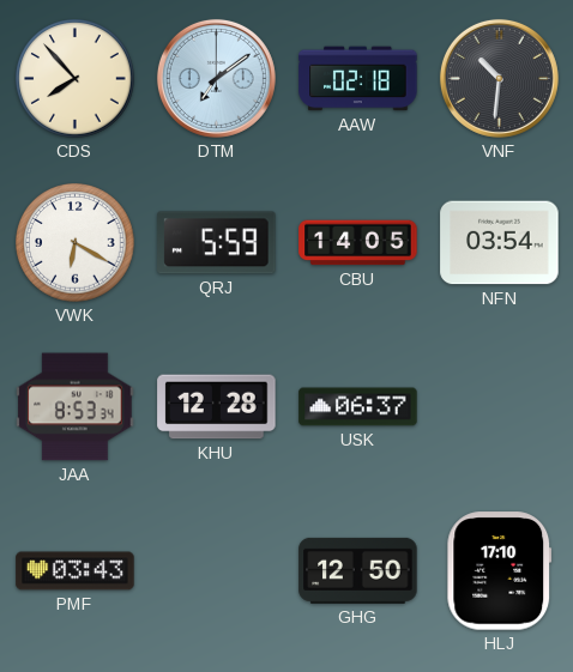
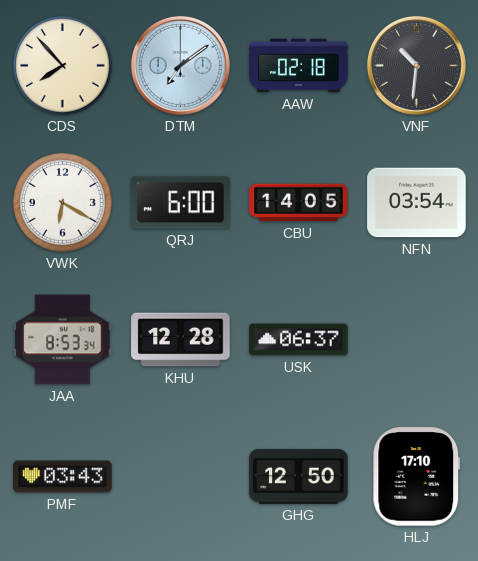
QRJ: 5:59 -> 6:00 (181, 203)
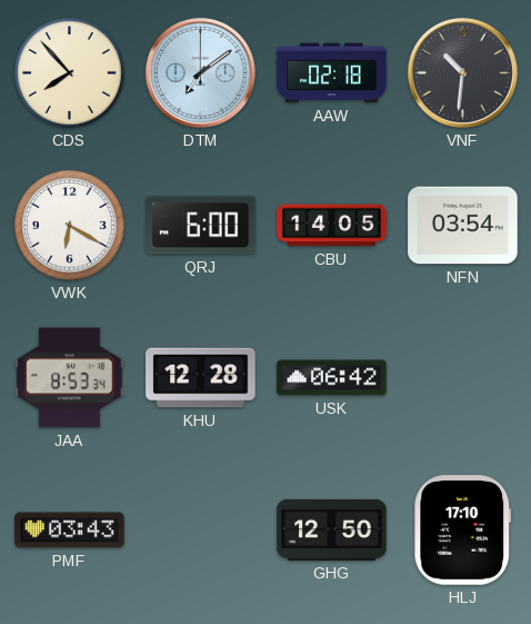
USK: 06:37 -> 06:42 (332, 378)
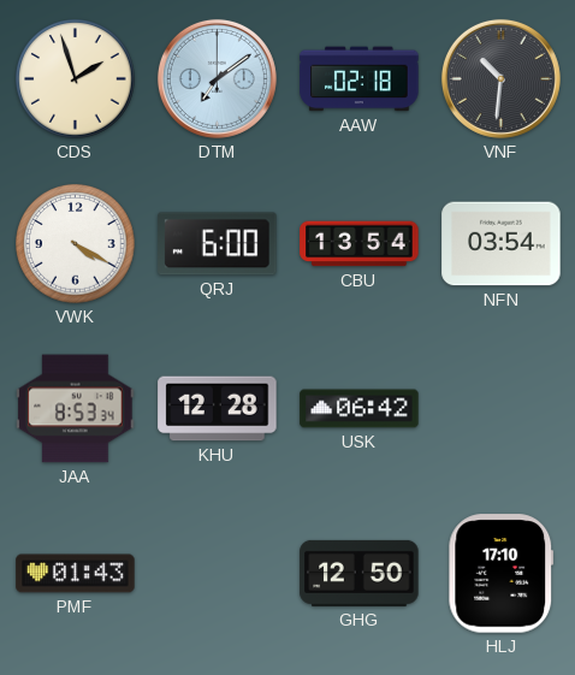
CDS: 7:53 -> 1:57 (76, 79)
VWK: 6:20 -> 4:20 (76, 244)
CBU: 14:05 -> 13:54 (360, 244)
PMF: 03:43 -> 01:43 (76, 574)
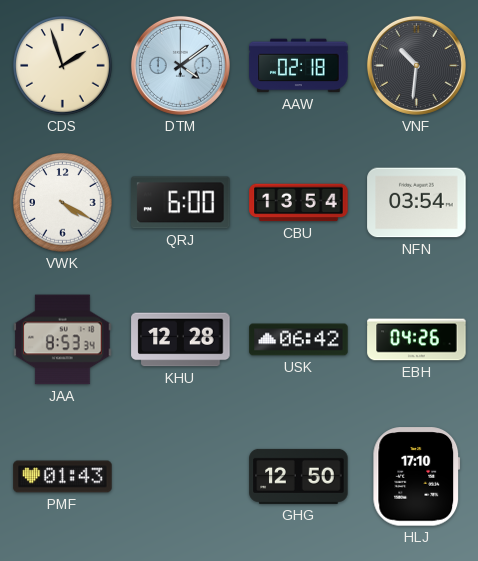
DTM: 7:09 -> 4:09 (180, 65)
EBH: none -> 04:26 (417, 340)
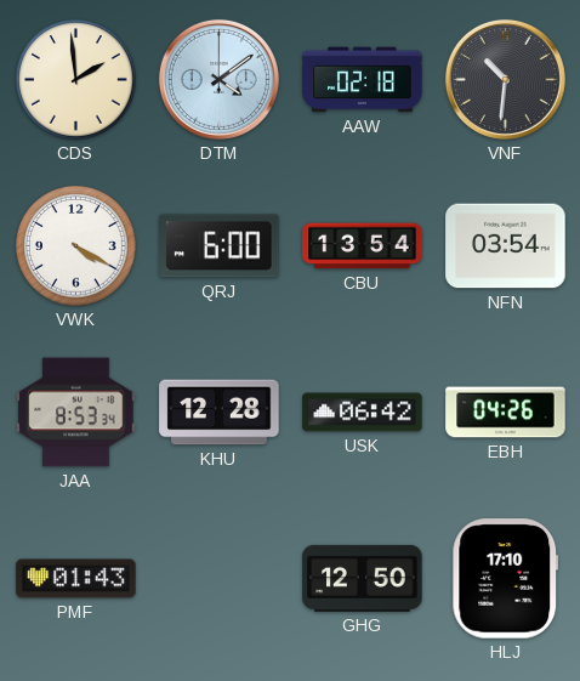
CDS: 1:57 -> 1:59 (76, 80)
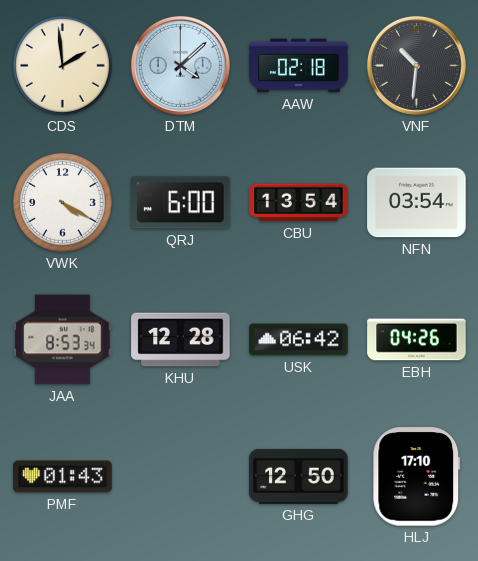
DTM: 4:09 -> 4:08 (180, 65)
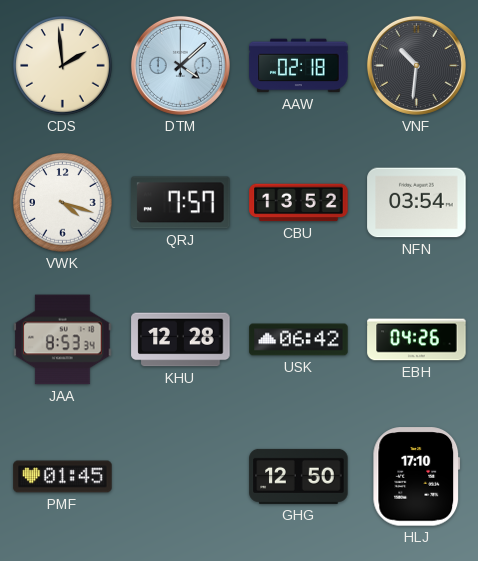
VWK: 4:20 -> 4:18 (63, 203)
QRJ: 6:00 -> 7:57 (181, 203)
CBU: 13:54 -> 13:52 (299, 203)
PMF: 01:43 -> 01:45 (63, 477)
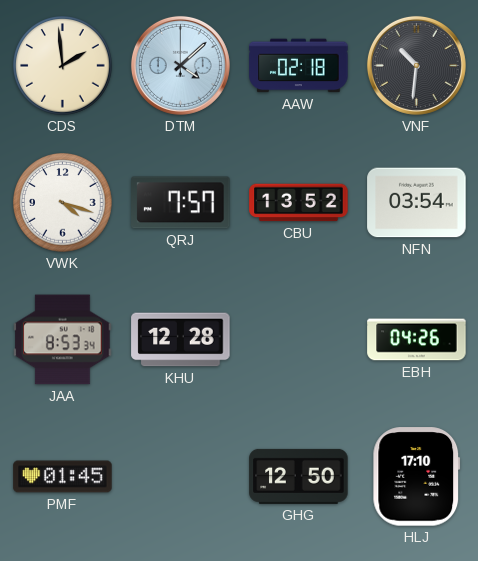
USK: 06:42 -> none (299, 340)
